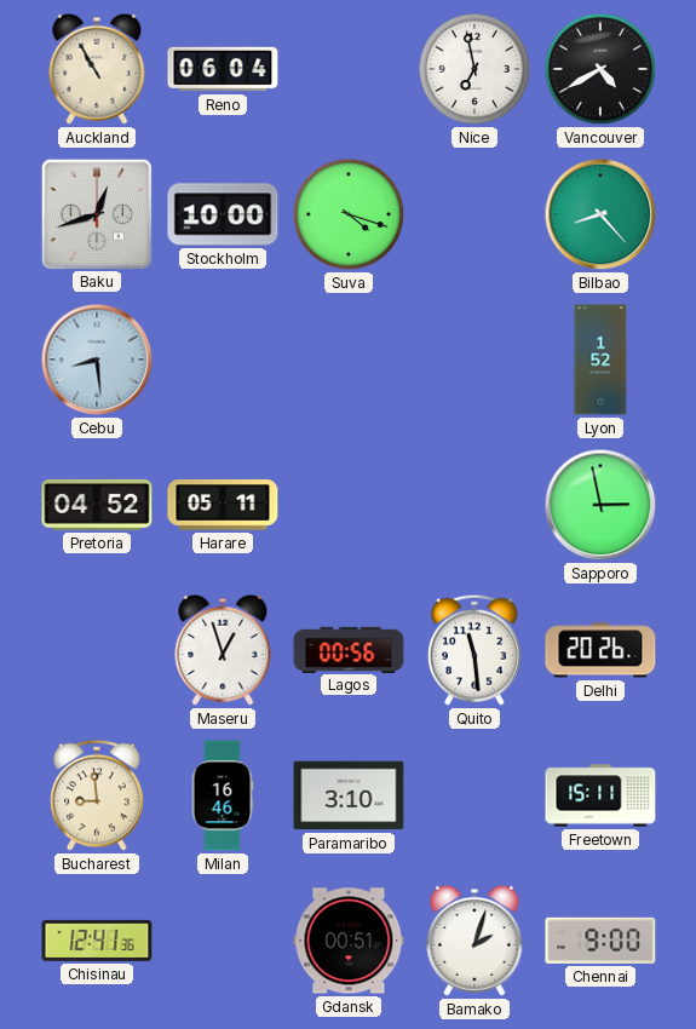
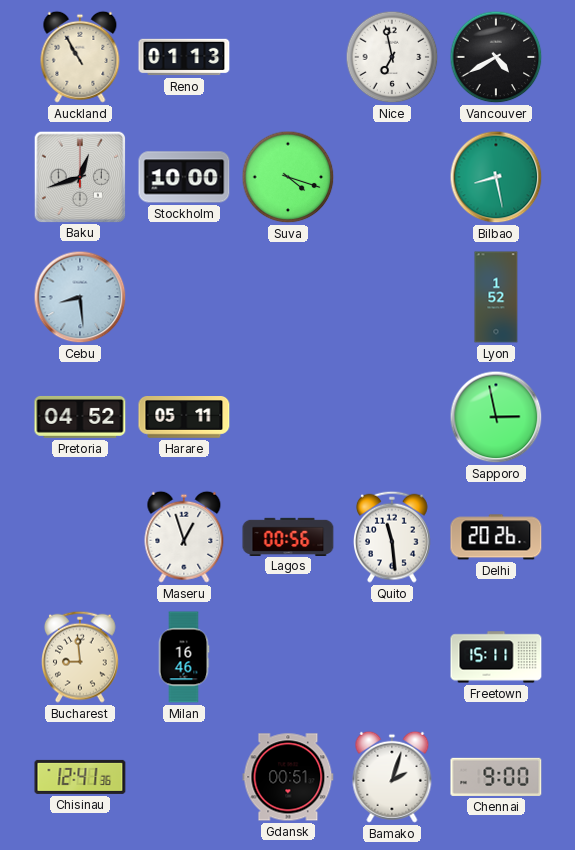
Reno: 06:04 -> 01:13 (184, 57)
Bilbao: 8:23 -> 8:28 (496, 177)
Paramaribo: 3:10 -> none (349, 795)
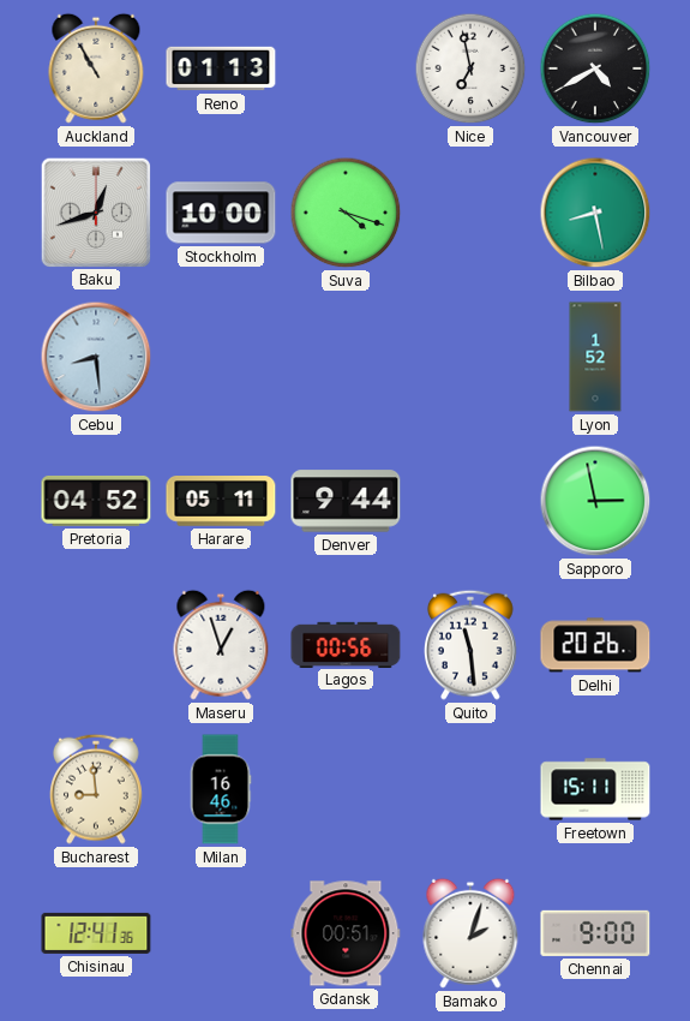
Denver: none -> 9:44 (346, 501)
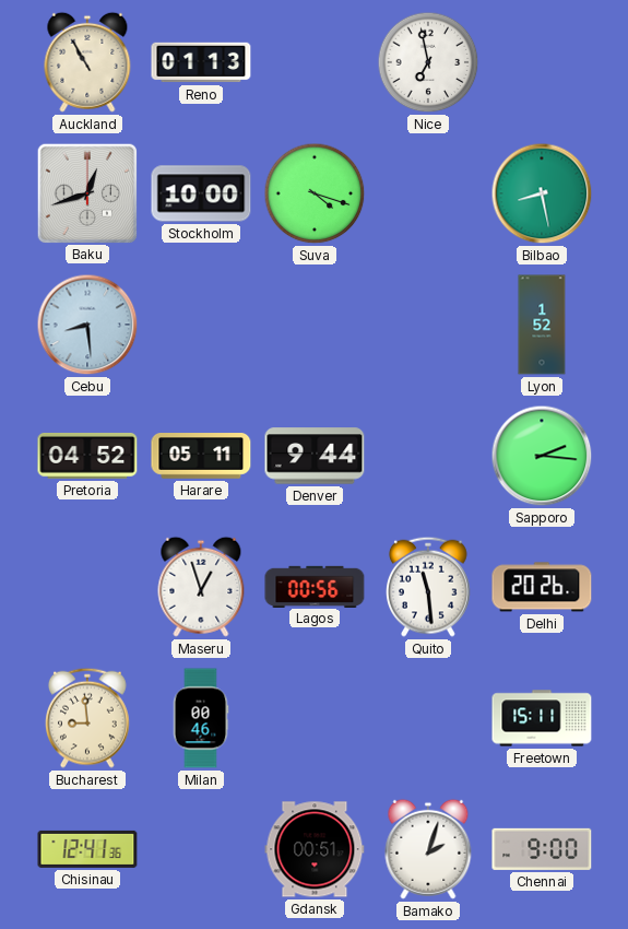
Vancouver: 4:40 -> none (595, 68)
Sapporo: 2:58 -> 2:16 (542, 456)
Milan: 16:46 -> 00:46 (201, 718)
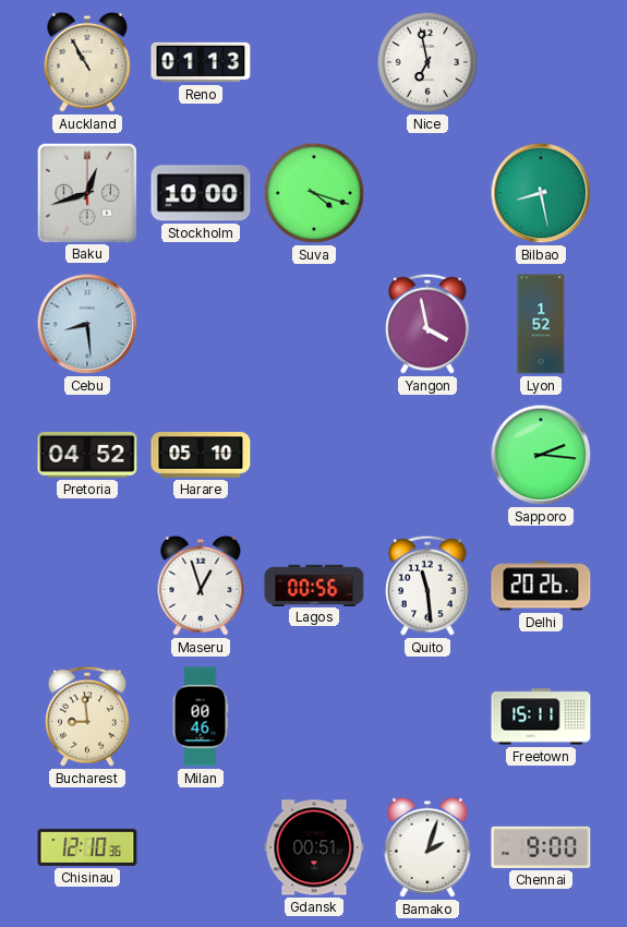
Yangon: none -> 3:58 (429, 324)
Harare: 05:11 -> 05:10 (201, 456)
Denver: 9:44 -> none (315, 456)
Chisinau: 12:41 -> 12:10 (87, 847)
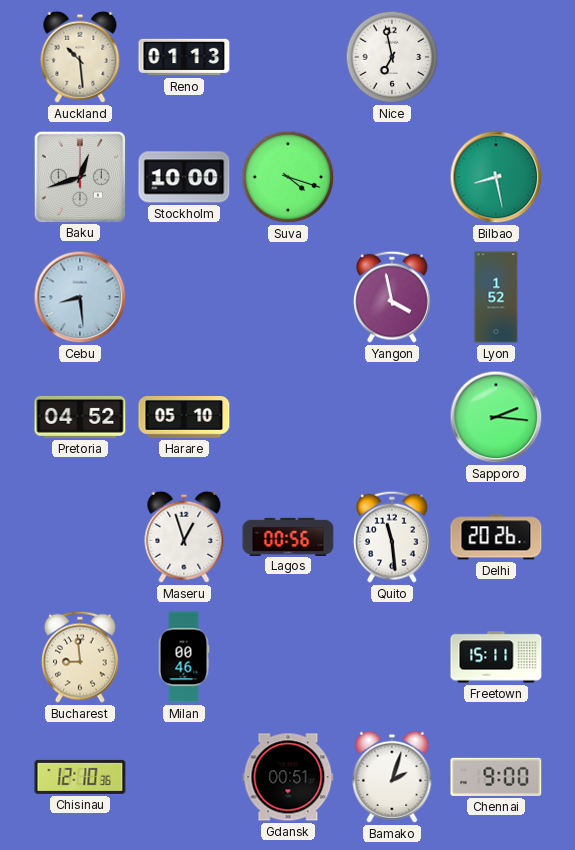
Auckland: 10:55 -> 10:29 (80, 57)
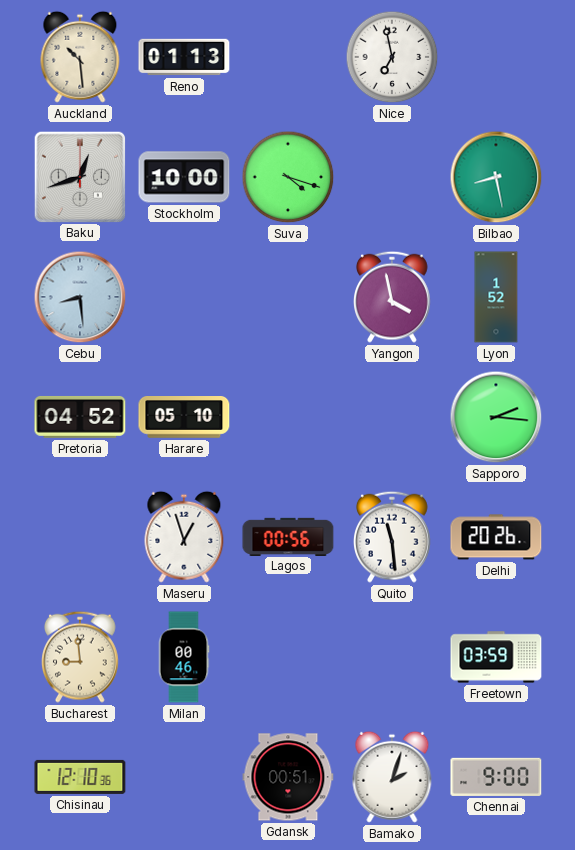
Freetown: 15:11 -> 03:59 (496, 657)
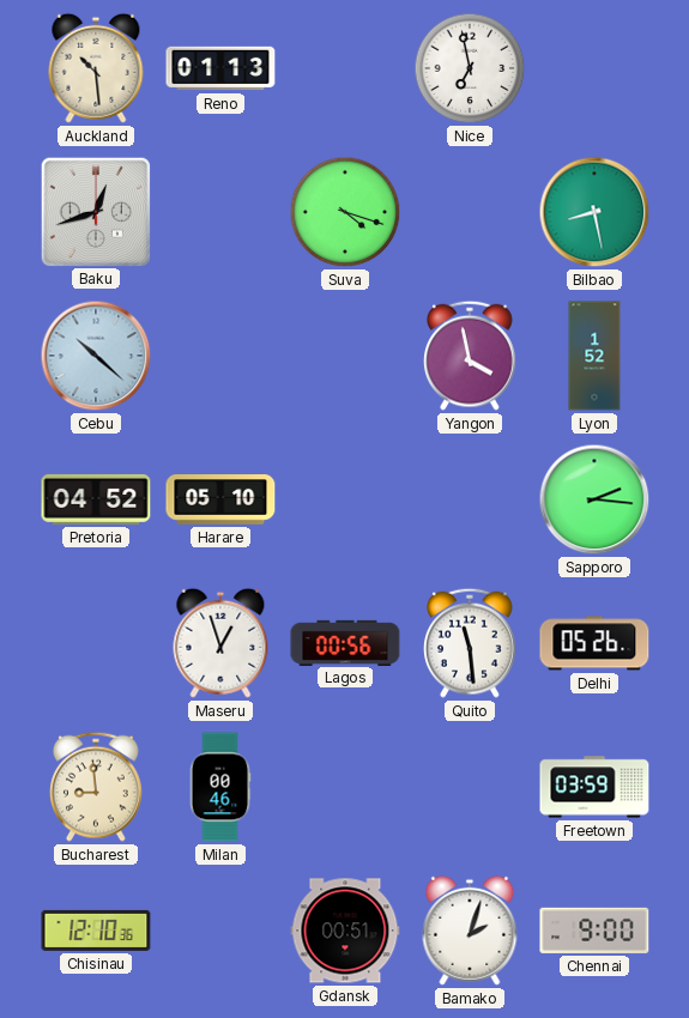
Stockholm: 10:00 -> none (184, 177)
Cebu: 8:29 -> 10:22 (96, 356)
Delhi: 20:26 -> 05:26 (594, 643)
